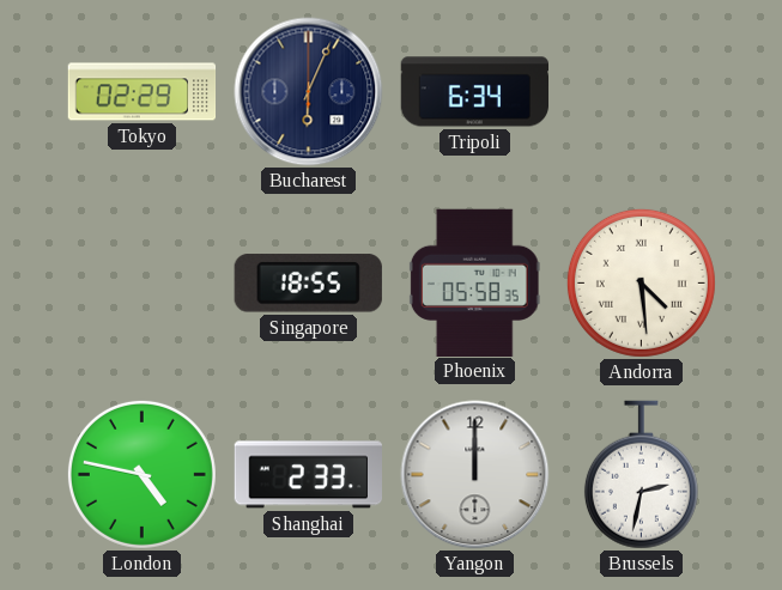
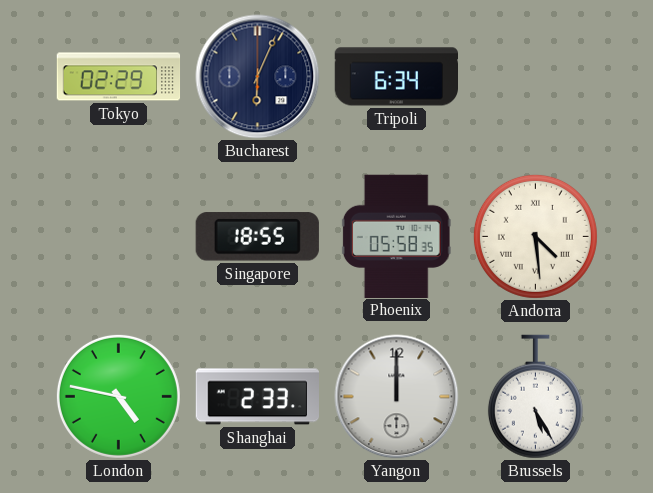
Brussels: 2:32 -> 5:25 (535, 397)
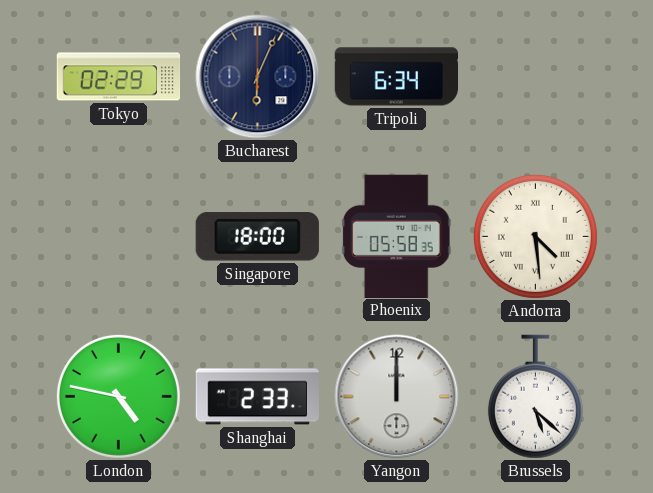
Singapore: 18:55 -> 18:00 (257, 237)
Brussels: 5:25 -> 5:22 (535, 397)
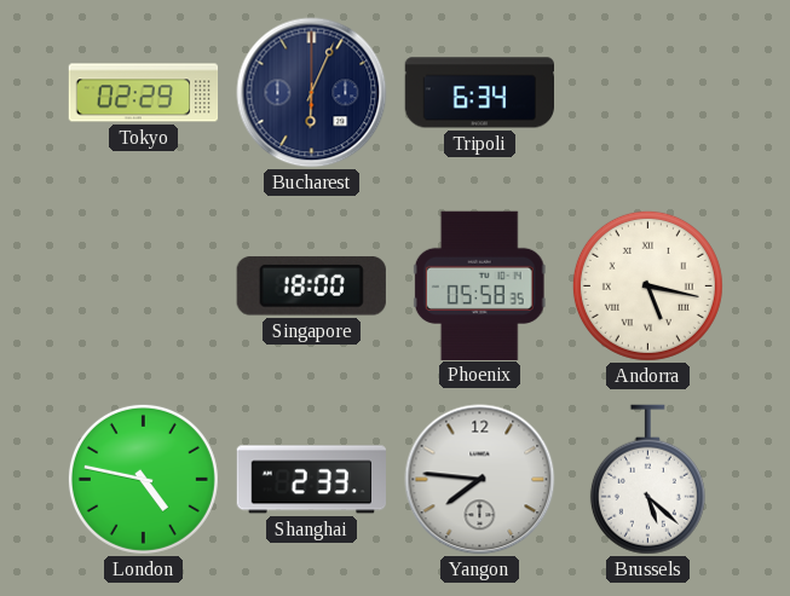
Andorra: 4:29 -> 5:17 (647, 285)
Yangon: 12:00 -> 7:46 (480, 480)
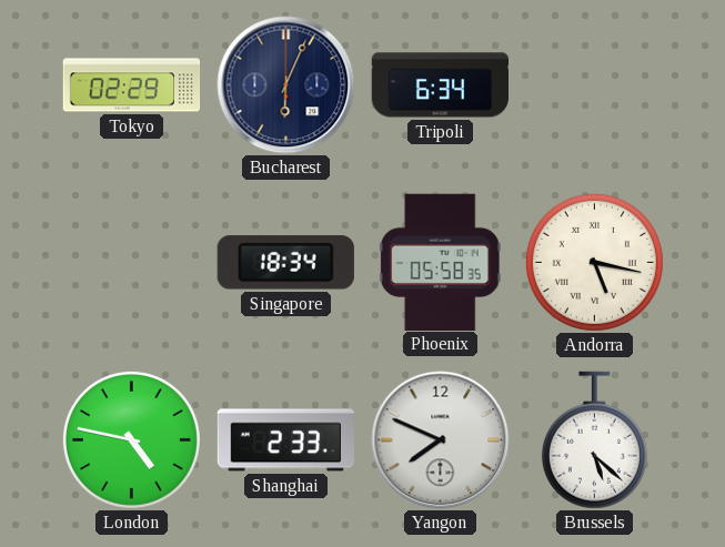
Singapore: 18:00 -> 18:34 (285, 263)
Yangon: 7:46 -> 7:49 (441, 440)
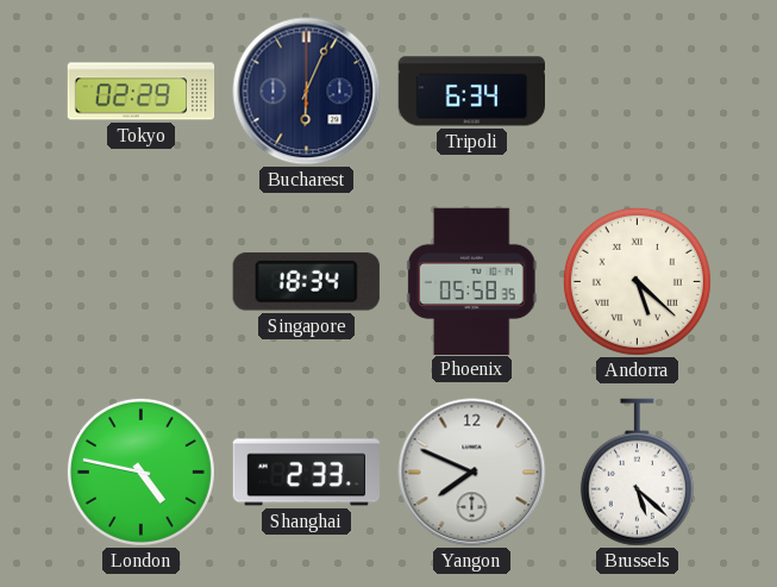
Andorra: 5:17 -> 5:22 (637, 281)
